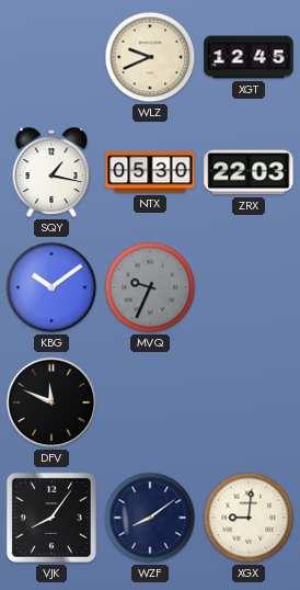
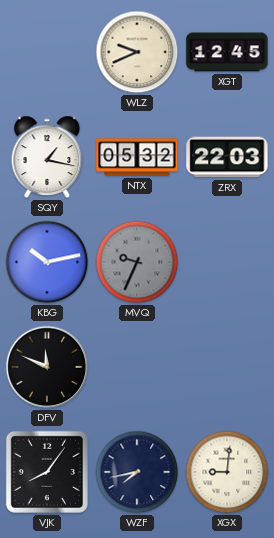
NTX: 05:30 -> 05:32 (137, 157)
KBG: 10:09 -> 10:13 (47, 262)
WZF: 8:09 -> 7:43 (137, 472)
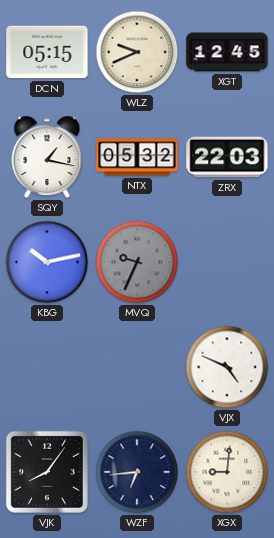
DCN: none -> 05:15 (47, 52)
DFV: 11:49 -> none (47, 367)
VJX: none -> 4:49 (227, 367)
WZF: 7:43 -> 6:44 (137, 472)
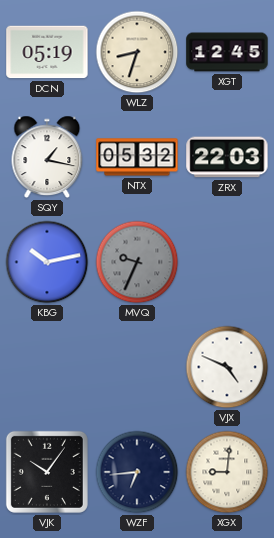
DCN: 05:15 -> 05:19 (47, 52)
WLZ: 9:41 -> 8:33 (137, 52)
VJK: 8:06 -> 10:06 (47, 472)
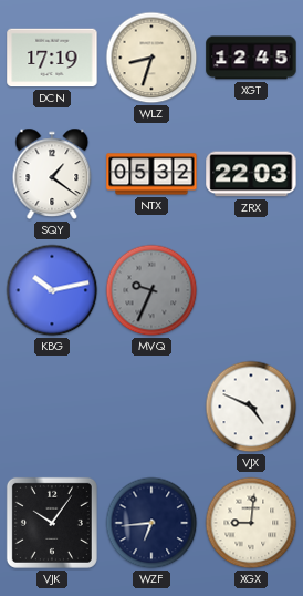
DCN: 05:19 -> 17:19 (52, 58)
SQY: 1:17 -> 1:21 (52, 174)
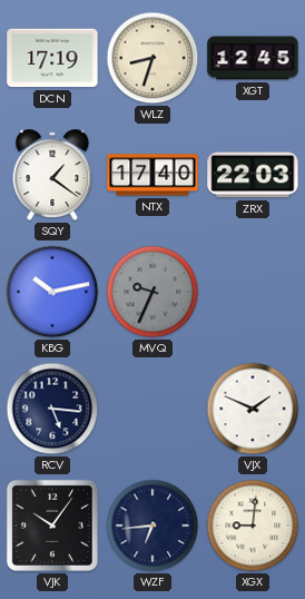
NTX: 05:32 -> 17:40 (152, 175)
RCV: none -> 5:16 (52, 409)
VJX: 4:49 -> 1:49 (253, 409)
